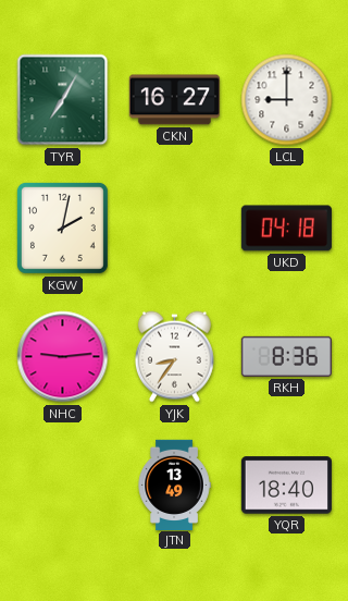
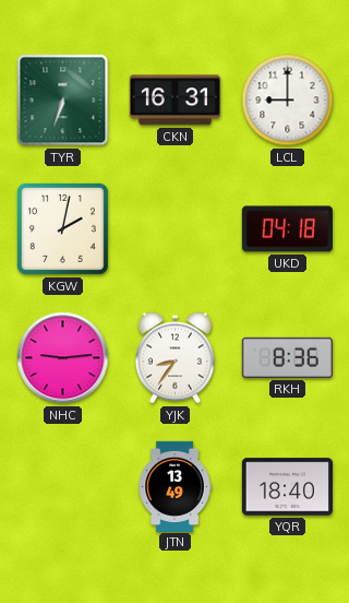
TYR: 7:05 -> 6:33 (63, 100)
CKN: 16:27 -> 16:31 (174, 100)
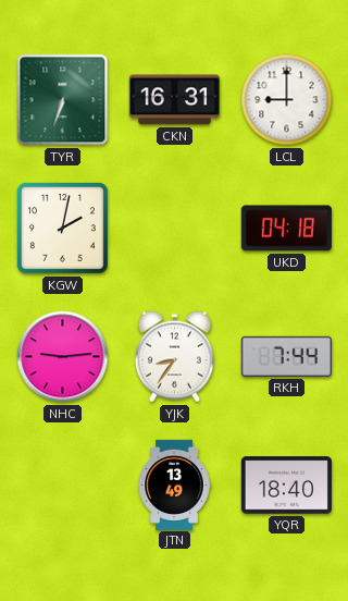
RKH: 8:36 -> 7:44 (286, 356)
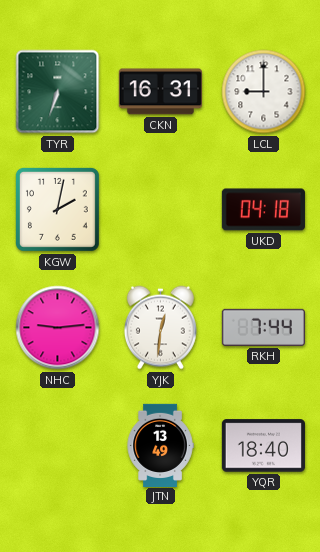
YJK: 8:36 -> 12:31 (160, 328)
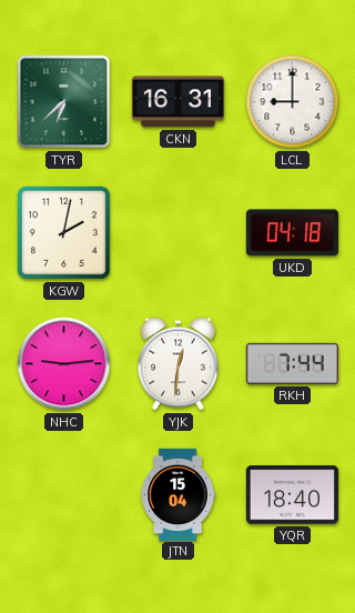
TYR: 6:33 -> 6:38 (64, 102)
JTN: 13:49 -> 15:04 (177, 494)
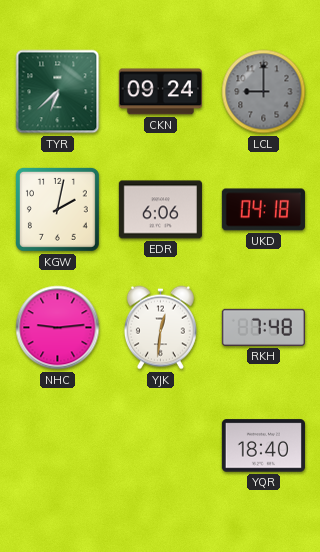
CKN: 16:31 -> 09:24 (160, 92)
LCL dial: white -> grey (264, 92)
EDR: none -> 6:06 (160, 210)
RKH: 7:44 -> 7:48 (263, 327)
JTN: 15:04 -> none (177, 494)
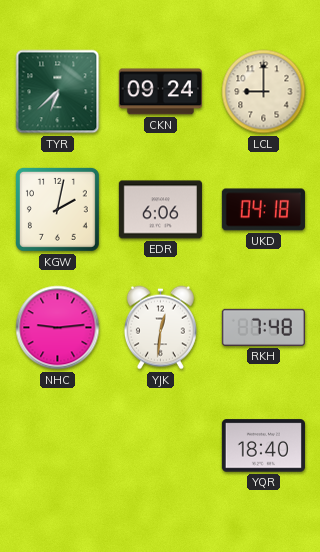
LCL dial: grey -> cream (264, 92)
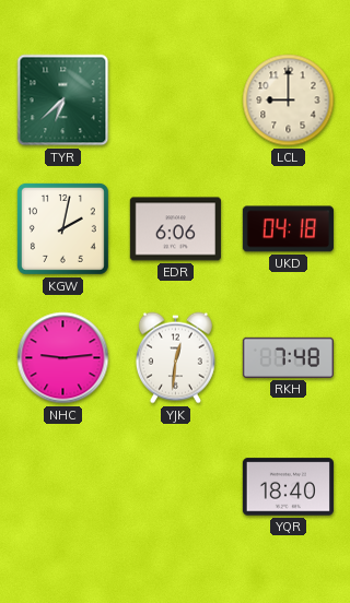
CKN: 09:24 -> none (160, 92)
